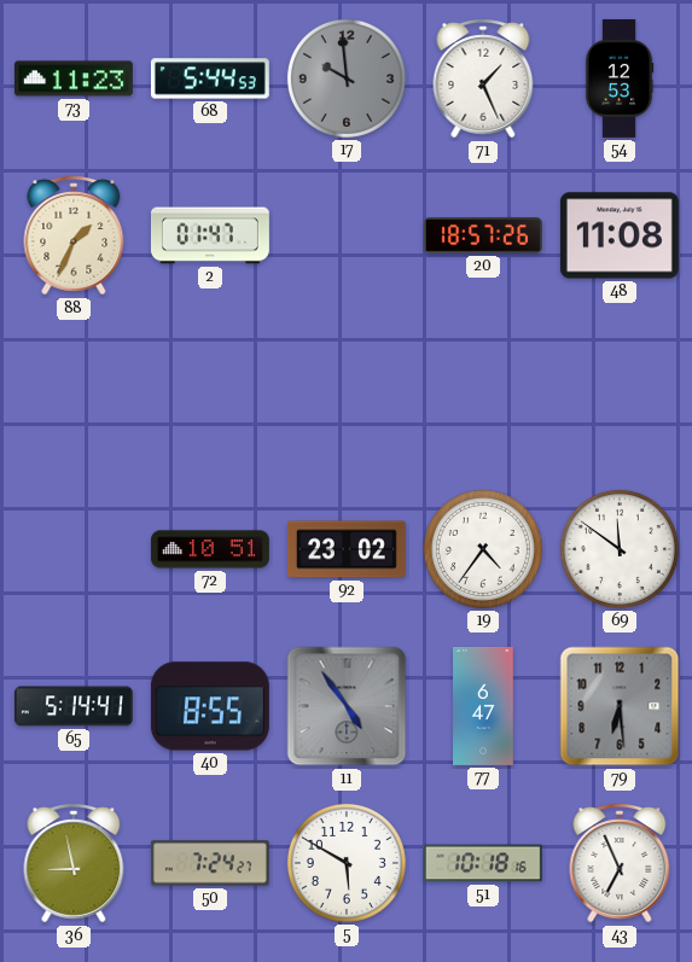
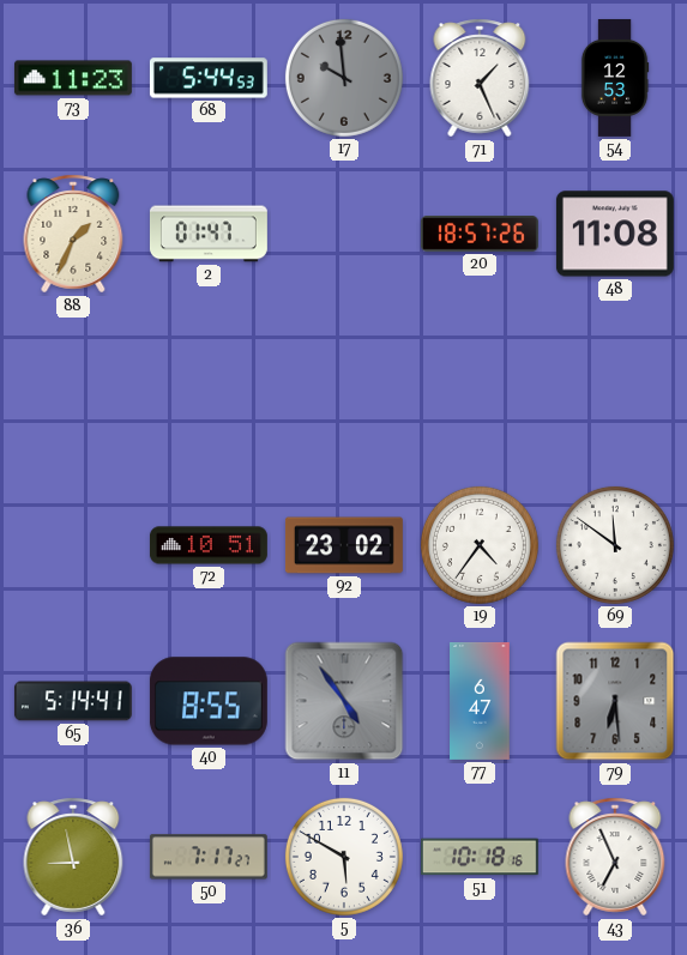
50: 7:24 -> 7:17 (209, 857)
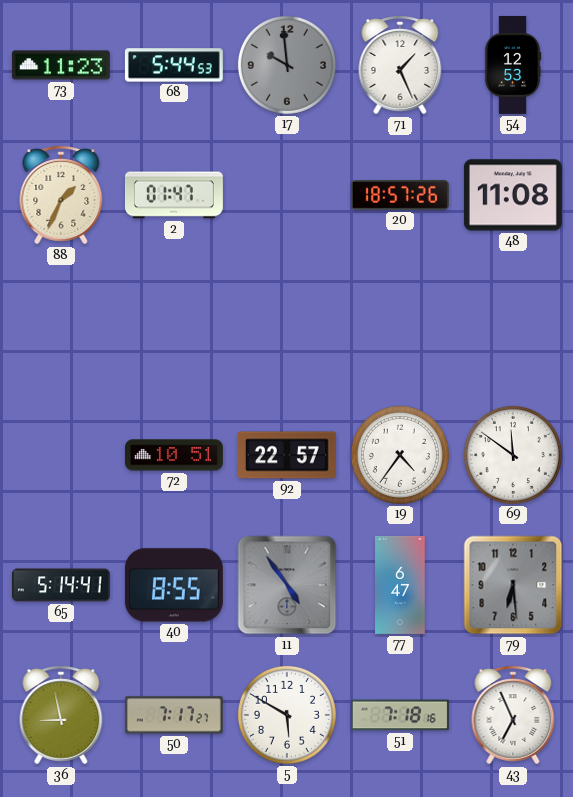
92: 23:02 -> 22:57 (287, 455)
51: 10:18 -> 7:18 (400, 715)
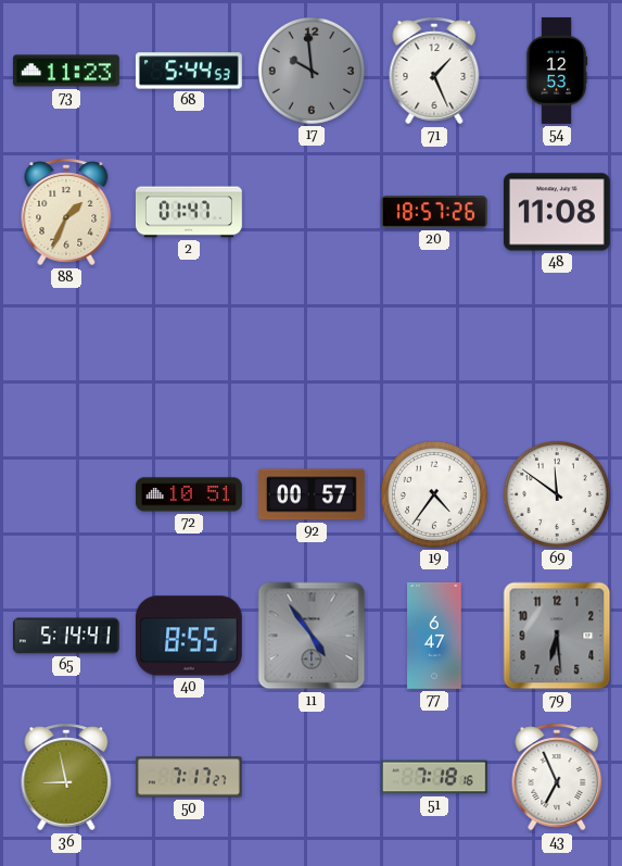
92: 22:57 -> 00:57 (312, 494)
5: 5:50 -> none (287, 715)
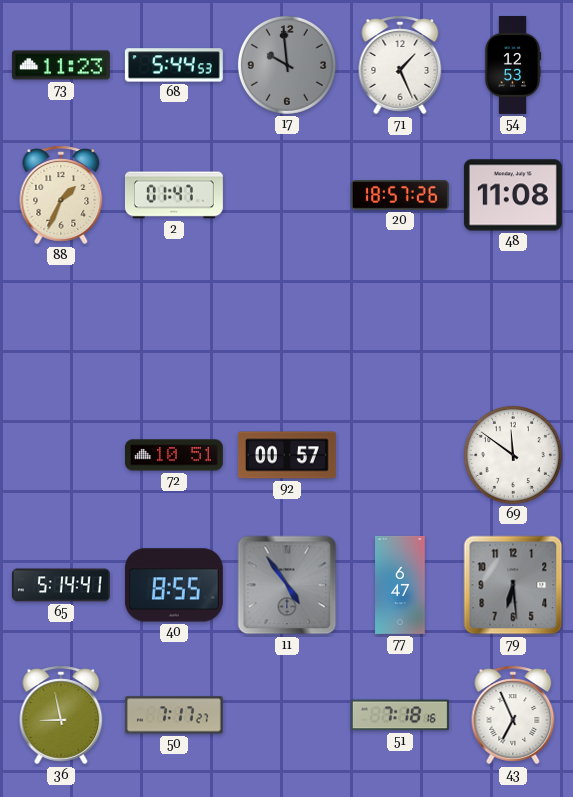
19: 4:36 -> none (434, 494)
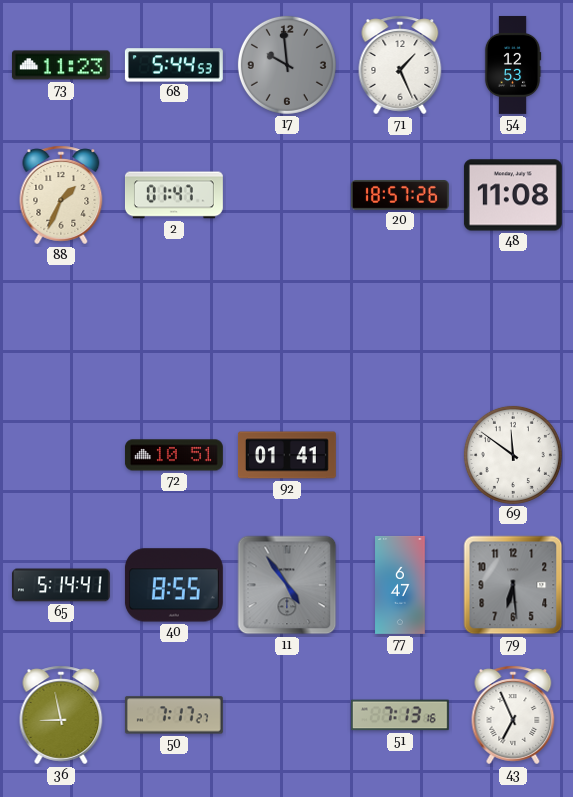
92: 00:57 -> 01:41 (287, 455)
51: 7:18 -> 7:13 (400, 715)
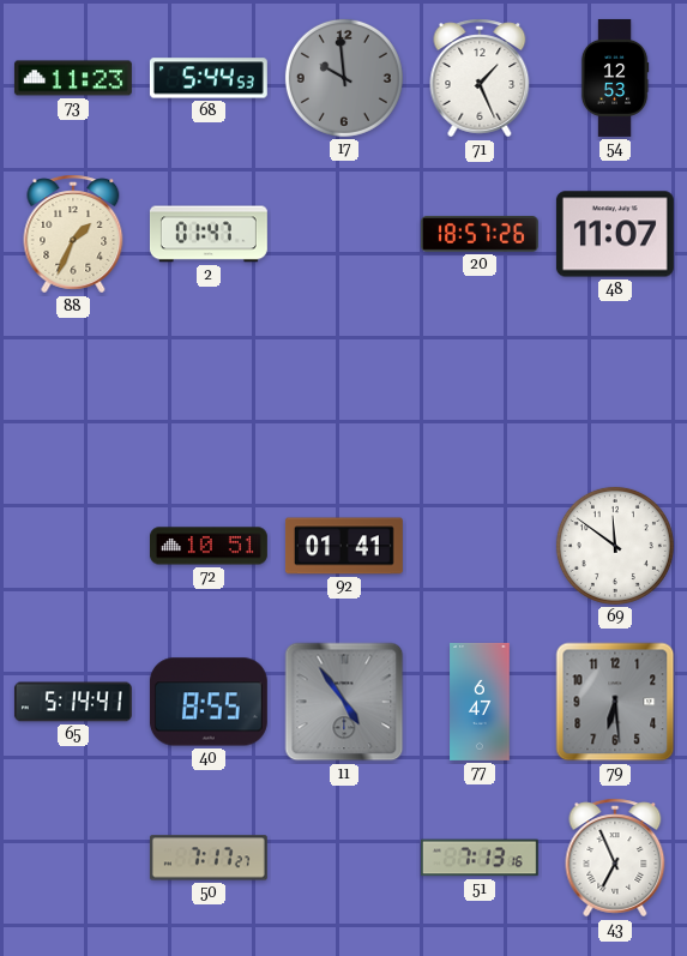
48: 11:08 -> 11:07 (615, 234)
36: 8:58 -> none (61, 715)
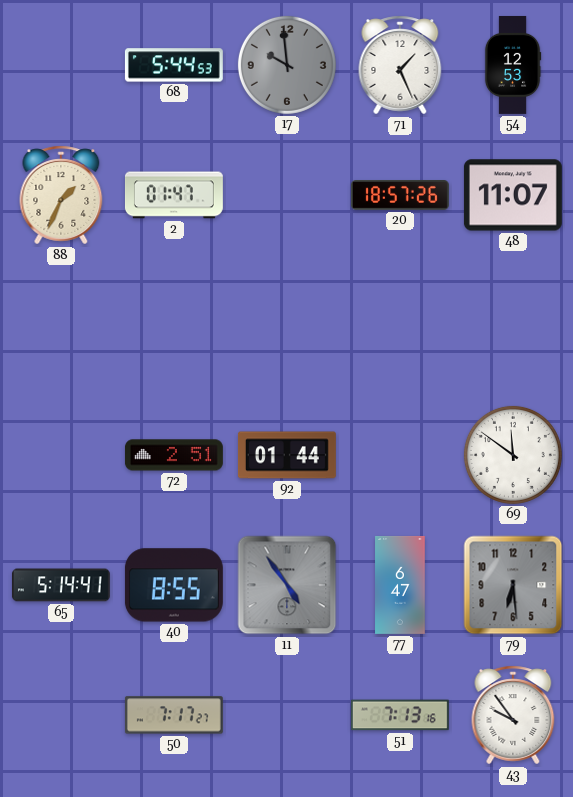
73: 11:23 -> none (73, 78)
72: 10:51 -> 2:51 (174, 455)
92: 01:41 -> 01:44 (287, 455)
43: 6:56 -> 9:54 (513, 715)
